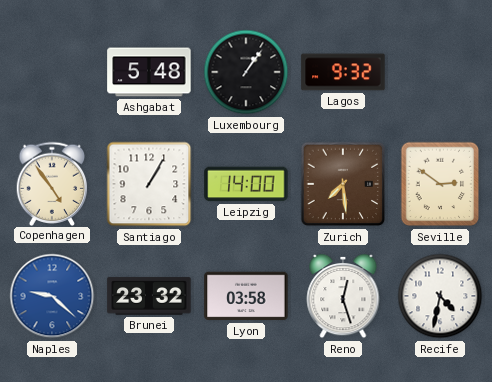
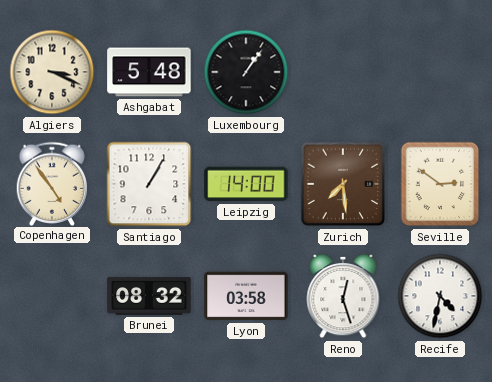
Algiers: none -> 3:19 (52, 72)
Lagos: 9:32 -> none (343, 72)
Naples: 9:22 -> none (52, 296)
Brunei: 23:32 -> 08:32 (149, 296)
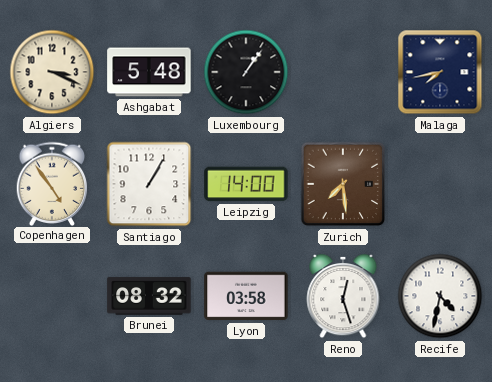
Malaga: none -> 7:43 (440, 72)
Seville: 2:51 -> none (440, 184)
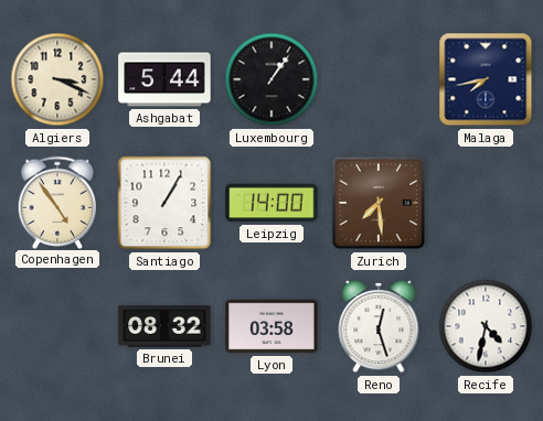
Ashgabat: 5:48 -> 5:44 (164, 79)
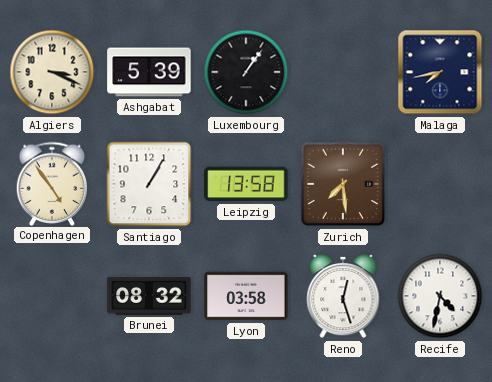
Ashgabat: 5:44 -> 5:39 (149, 72)
Leipzig: 14:00 -> 13:58 (246, 184)
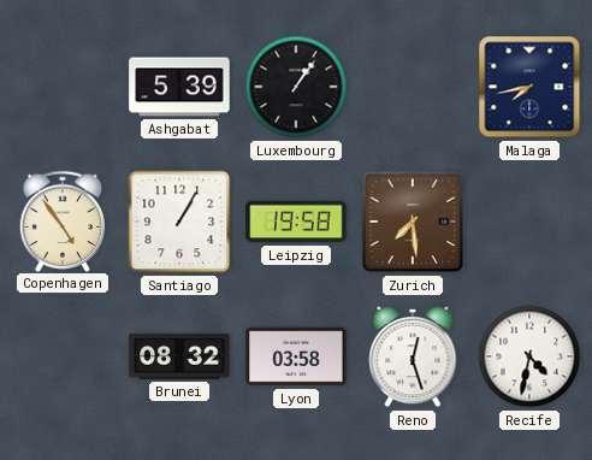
Algiers: 3:19 -> none (52, 72)
Leipzig: 13:58 -> 19:58 (296, 222)
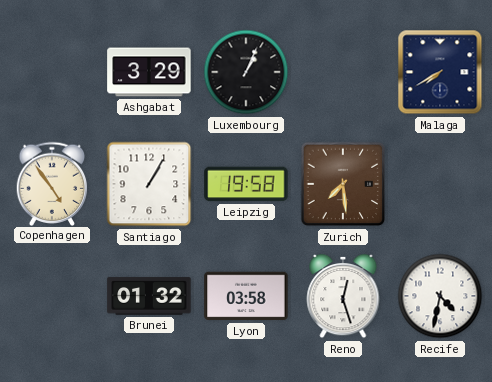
Ashgabat: 5:39 -> 3:29 (149, 72)
Luxembourg: 1:06 -> 1:04 (246, 72)
Malaga: 7:43 -> 7:40 (440, 72)
Brunei: 08:32 -> 01:32 (149, 296)
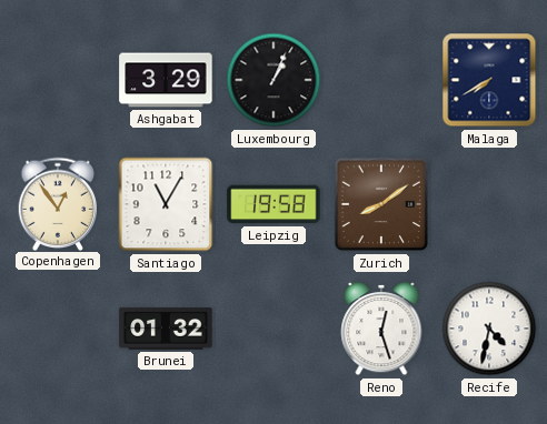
Copenhagen: 4:54 -> 12:54 (58, 203)
Santiago: 1:05 -> 11:05 (166, 204)
Zurich: 7:29 -> 8:09 (381, 204)
Lyon: 03:58 -> none (246, 296)
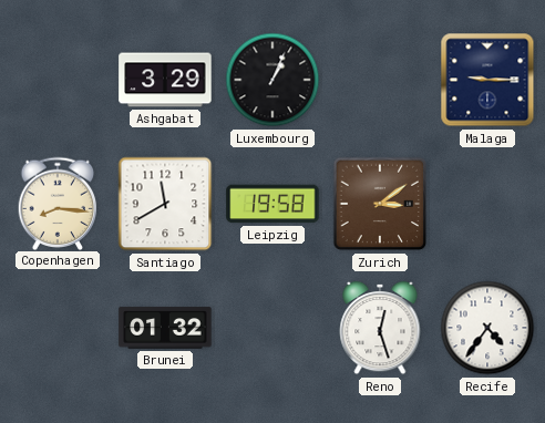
Malaga: 7:40 -> 9:15 (487, 80)
Copenhagen: 12:54 -> 8:16 (58, 203)
Santiago: 11:05 -> 11:40 (165, 204)
Zurich: 8:09 -> 3:09 (380, 204)
Recife: 4:32 -> 4:36 (487, 328)
